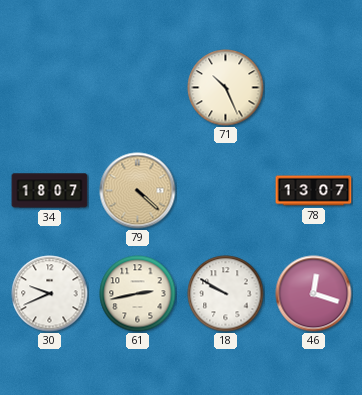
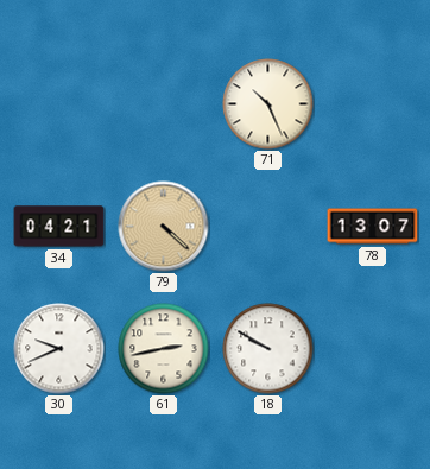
34: 18:07 -> 04:21 (59, 227)
46: 12:18 -> none (314, 294)
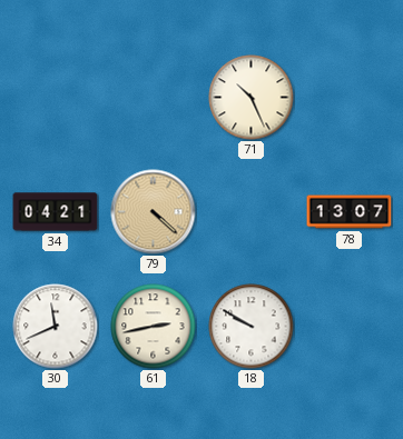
30: 9:41 -> 11:41 (56, 327)
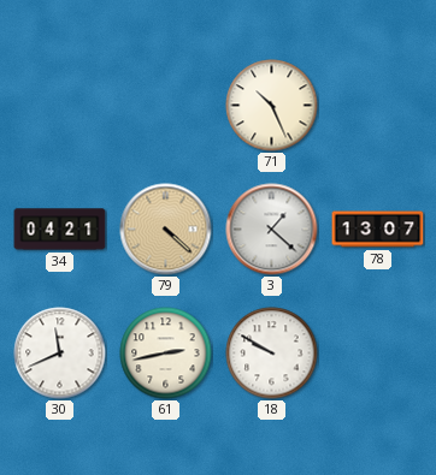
3: none -> 1:22 (272, 230)
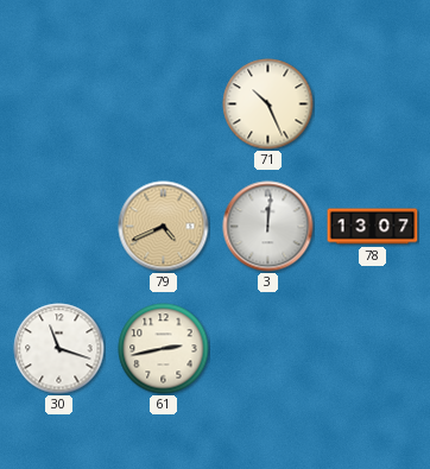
34: 04:21 -> none (60, 230)
79: 4:22 -> 4:41 (164, 227)
3: 1:22 -> 12:01 (268, 227)
30: 11:41 -> 11:18 (59, 349)
18: 9:50 -> none (272, 354)
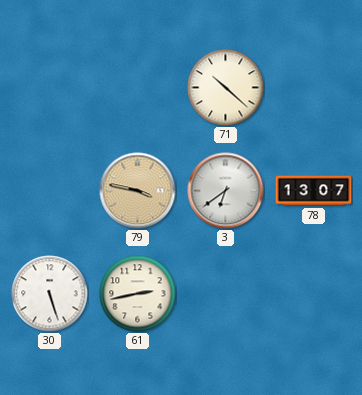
71: 10:26 -> 10:22 (226, 88)
79: 4:41 -> 3:47 (138, 191)
3: 12:01 -> 6:39 (226, 191)
30: 11:18 -> 5:27 (50, 294)
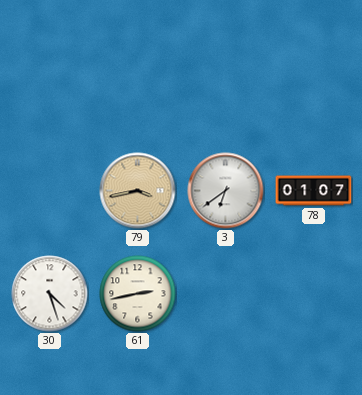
71: 10:22 -> none (226, 88)
79: 3:47 -> 3:43 (138, 191)
78: 13:07 -> 01:07 (314, 191)
30: 5:27 -> 4:27 (50, 294)
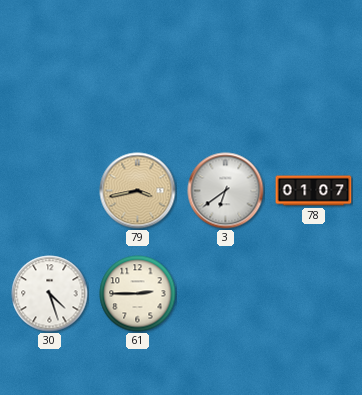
61: 2:43 -> 2:45 (138, 294)
